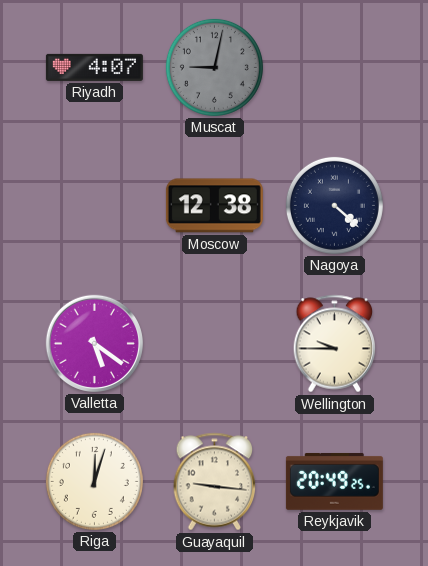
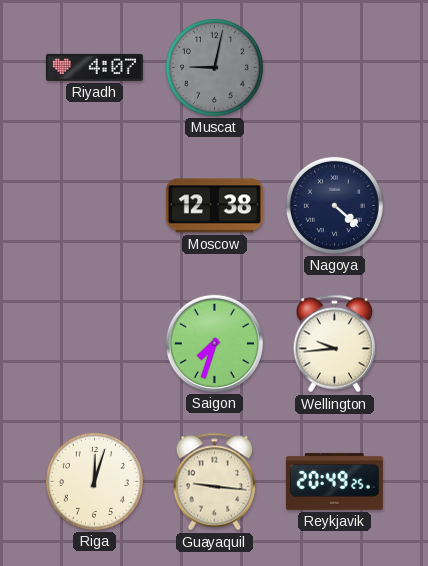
Valletta: 5:21 -> none (94, 343)
Saigon: none -> 7:33 (214, 343)
Wellington: 9:45 -> 9:44 (335, 344)
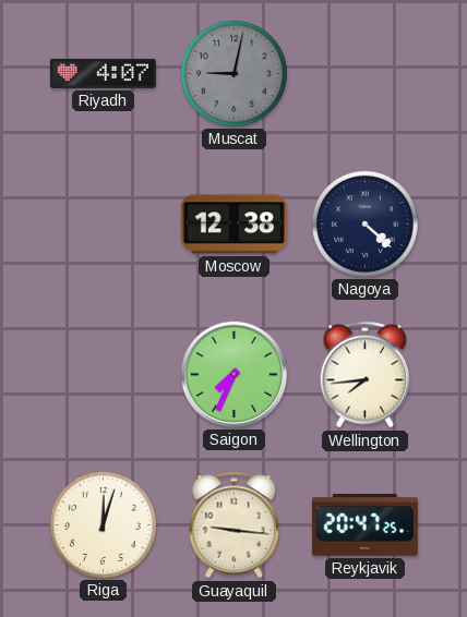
Saigon: 7:33 -> 7:34 (234, 374)
Wellington: 9:44 -> 7:44 (366, 375)
Reykjavik: 20:49 -> 20:47 (364, 525)
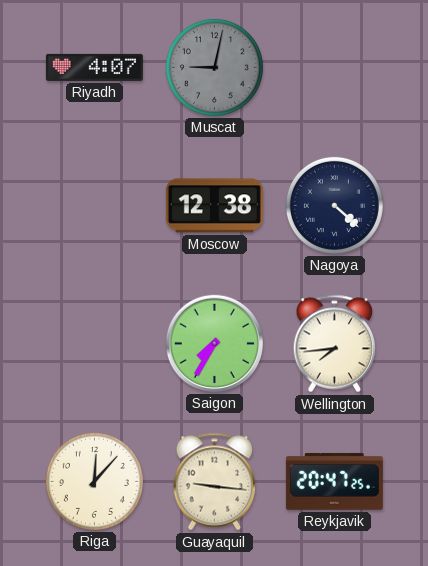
Saigon: 7:34 -> 7:35 (214, 343)
Riga: 12:03 -> 12:07 (94, 481)
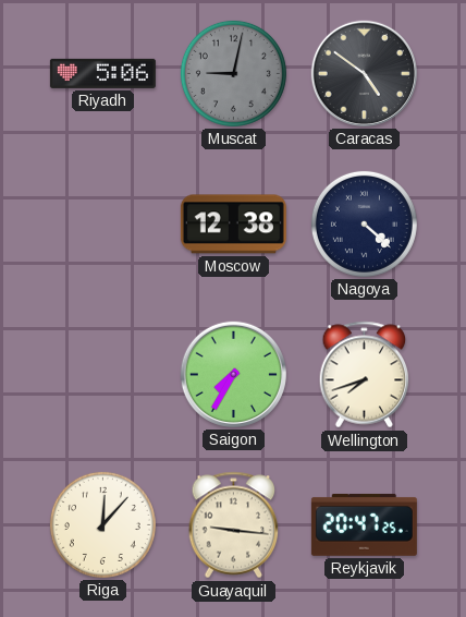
Riyadh: 4:07 -> 5:06 (102, 73)
Caracas: none -> 4:51 (364, 73)
Wellington: 7:44 -> 7:42 (365, 375)
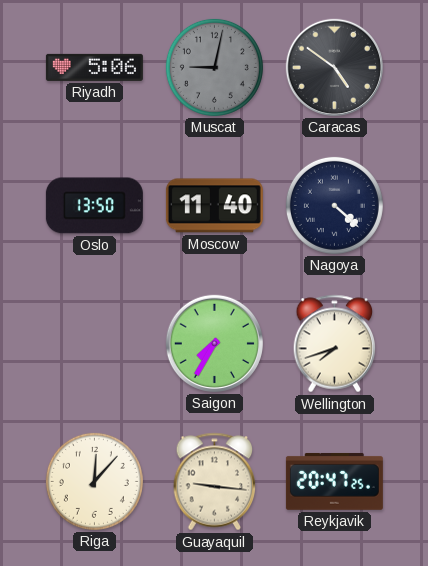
Oslo: none -> 13:50 (94, 206)
Moscow: 12:38 -> 11:40 (214, 206)
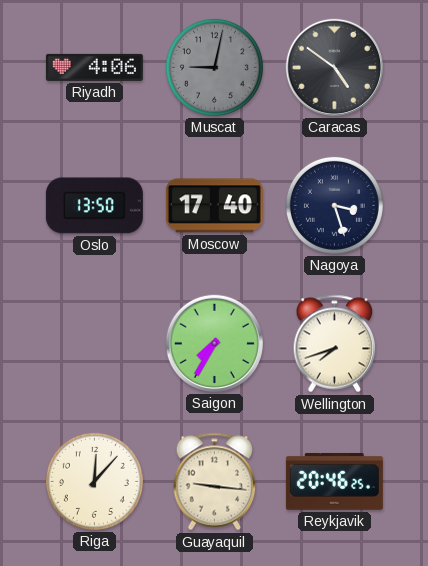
Riyadh: 5:06 -> 4:06 (94, 67)
Moscow: 11:40 -> 17:40 (214, 206)
Nagoya: 4:22 -> 3:27 (334, 205)
Reykjavik: 20:47 -> 20:46 (334, 482)
